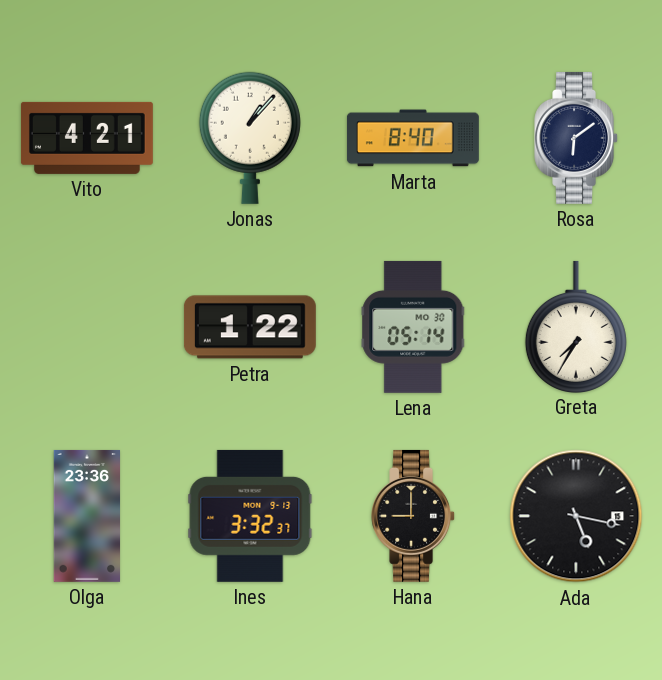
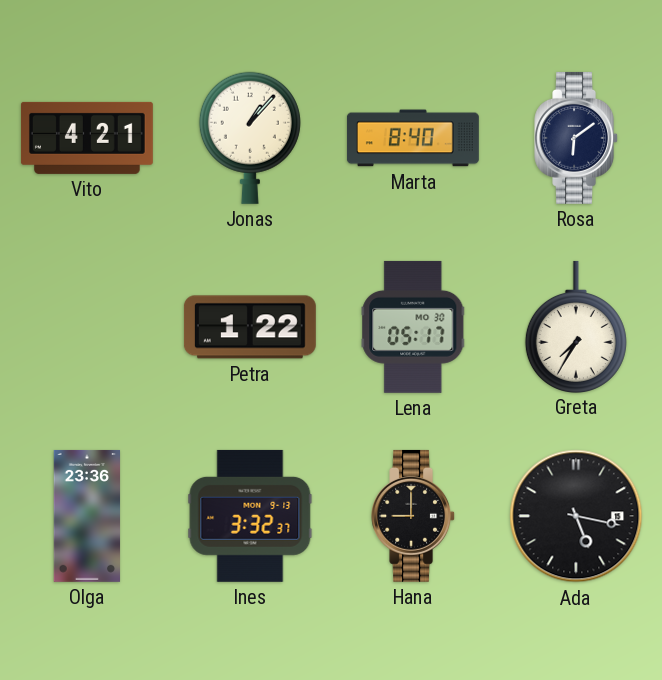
Lena: 05:14 -> 05:17 (413, 327)
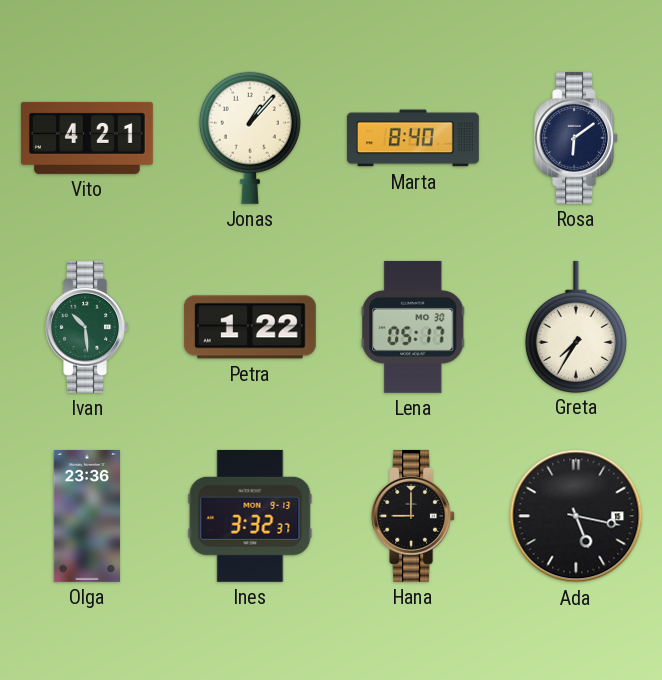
Ivan: none -> 10:29 (87, 327)
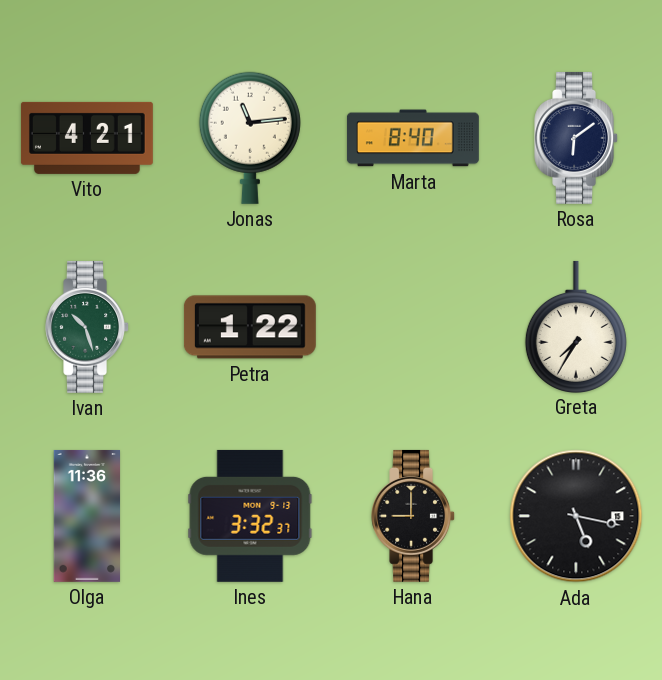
Jonas: 1:07 -> 11:14 (250, 138)
Ivan: 10:29 -> 10:27 (87, 327)
Lena: 05:17 -> none (413, 327)
Olga: 23:36 -> 11:36 (87, 516)
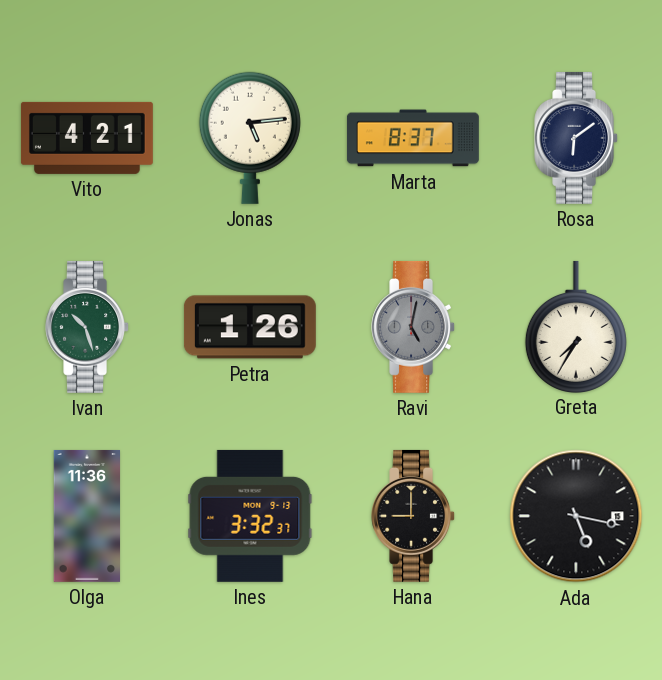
Jonas: 11:14 -> 5:14 (250, 138)
Marta: 8:40 -> 8:37 (413, 138)
Petra: 1:22 -> 1:26 (250, 327)
Ravi: none -> 5:02 (413, 327)
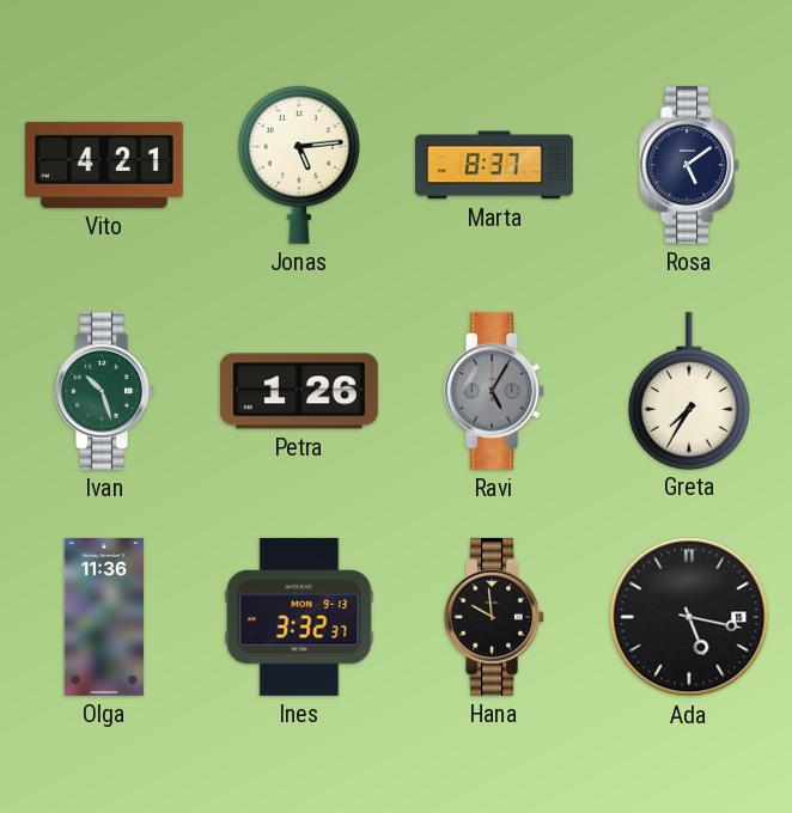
Rosa: 6:09 -> 5:09 (689, 165)
Ravi: 5:02 -> 5:05 (494, 391)
Hana: 9:00 -> 9:59 (494, 617)
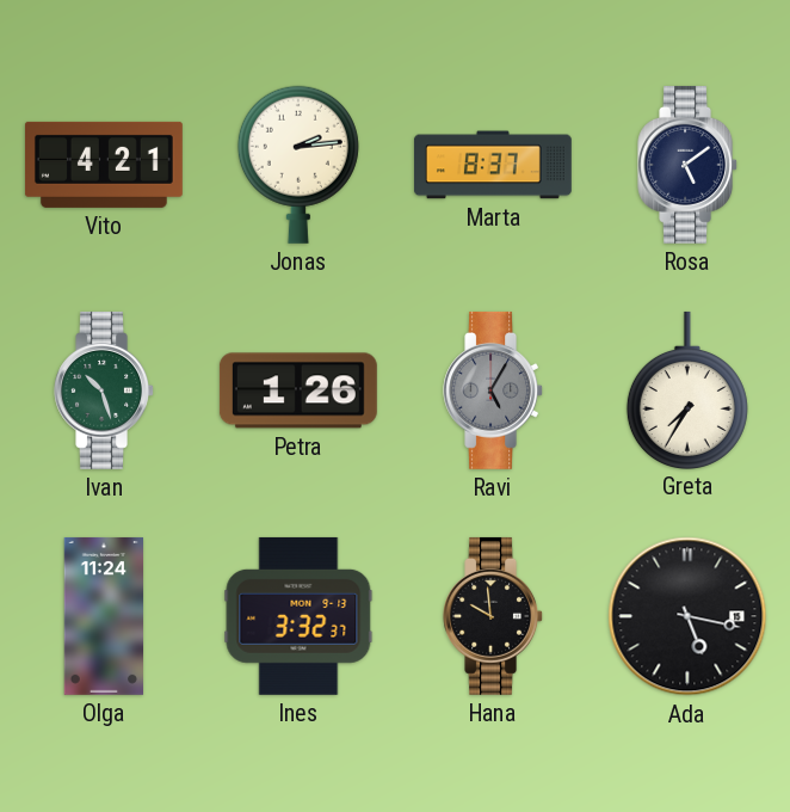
Jonas: 5:14 -> 2:14 (298, 165)
Olga: 11:36 -> 11:24 (104, 616)
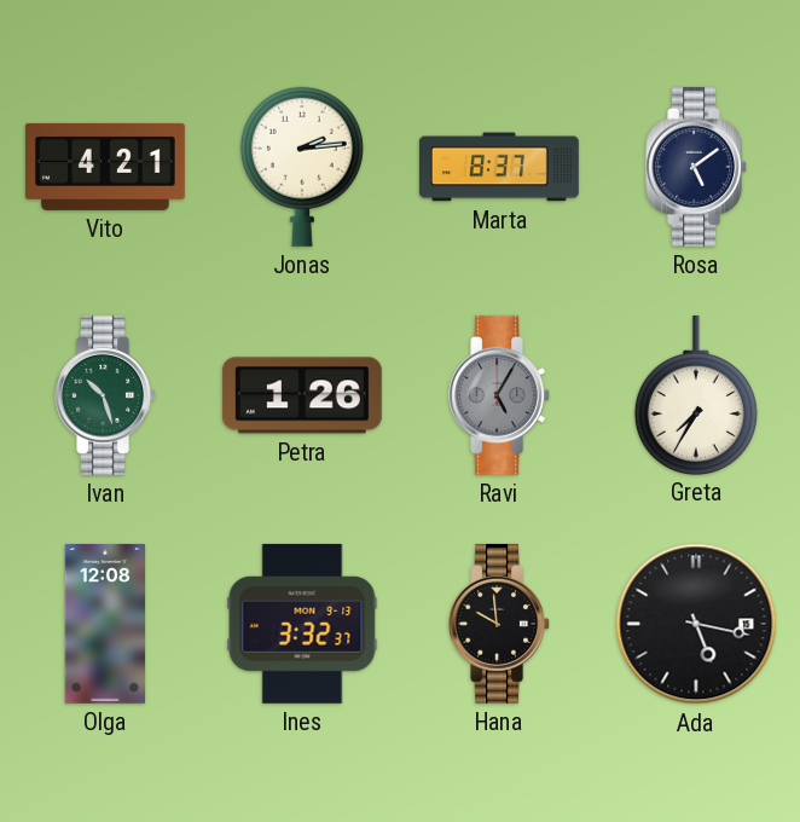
Olga: 11:24 -> 12:08 (105, 624)
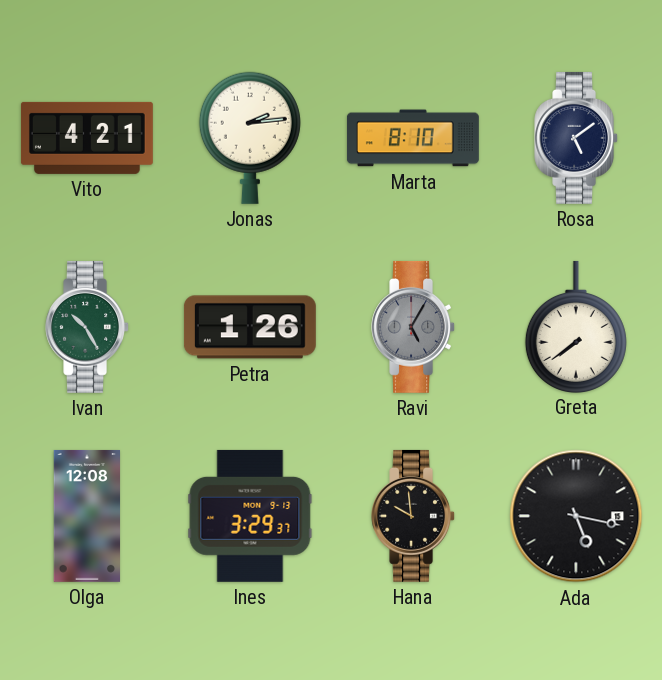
Marta: 8:37 -> 8:10 (413, 138)
Ivan: 10:27 -> 10:25 (87, 327)
Greta: 7:35 -> 7:39 (576, 326)
Ines: 3:32 -> 3:29 (250, 516)
